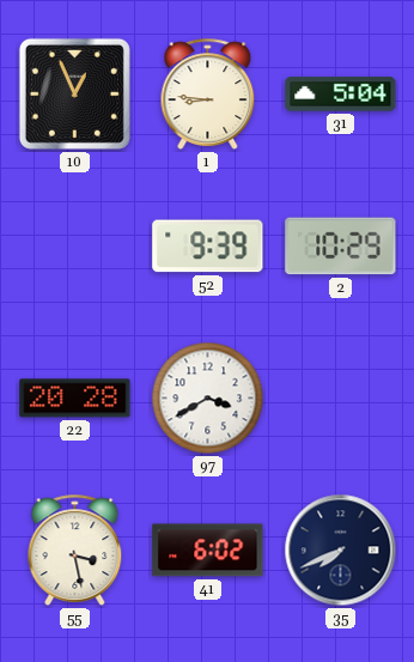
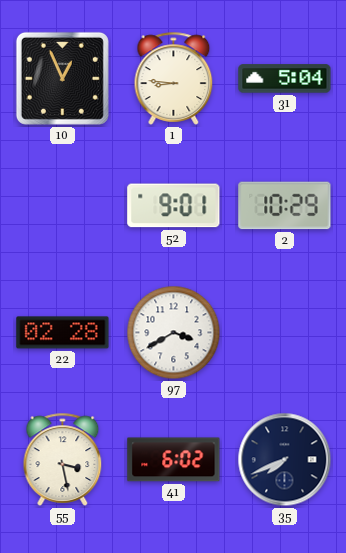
52: 9:39 -> 9:01 (174, 206)
22: 20:28 -> 02:28 (63, 333)
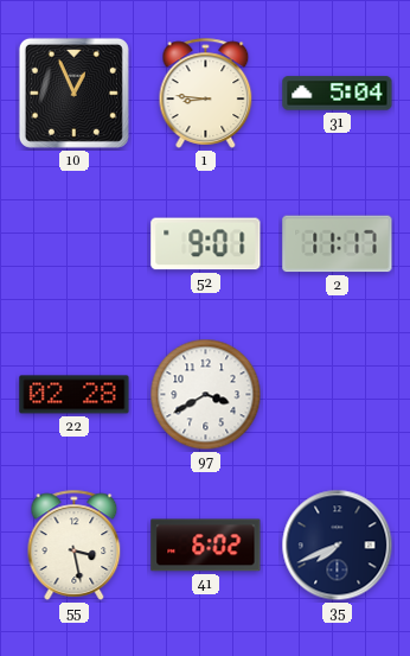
2: 10:29 -> 11:17 (338, 244)
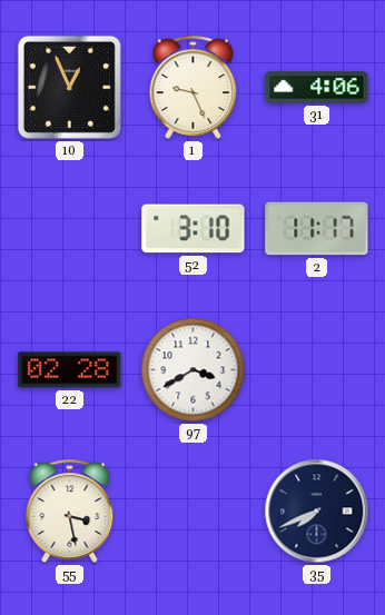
1: 8:46 -> 9:26 (194, 87)
31: 5:04 -> 4:06 (317, 88)
52: 9:01 -> 3:10 (194, 229)
41: 6:02 -> none (206, 546)
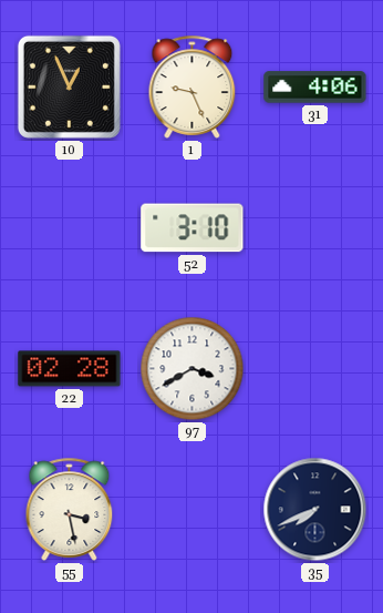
2: 11:17 -> none (317, 229)
